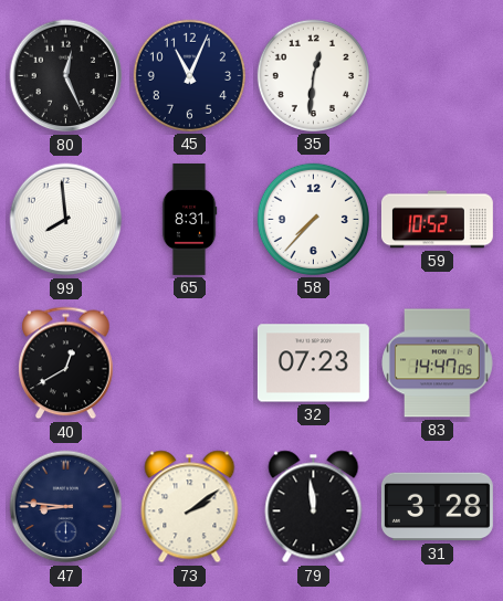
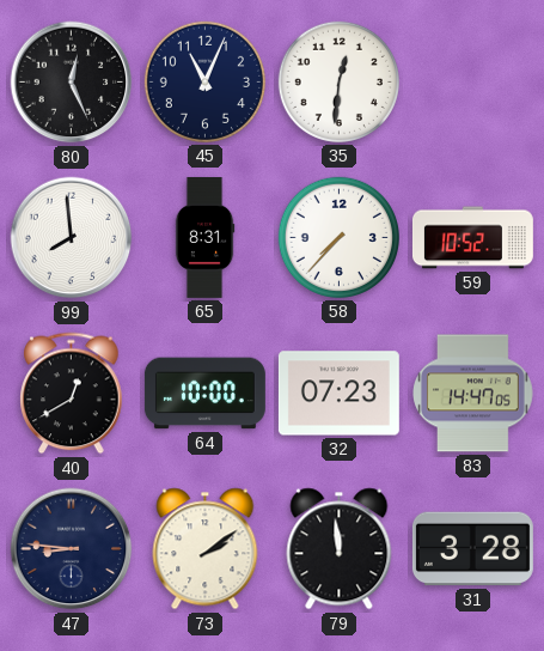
64: none -> 10:00 (204, 394)
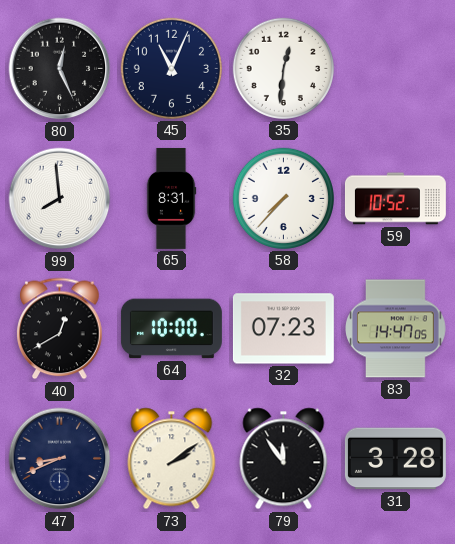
47: 8:46 -> 8:41 (60, 459)
79: 11:59 -> 11:54 (284, 459)
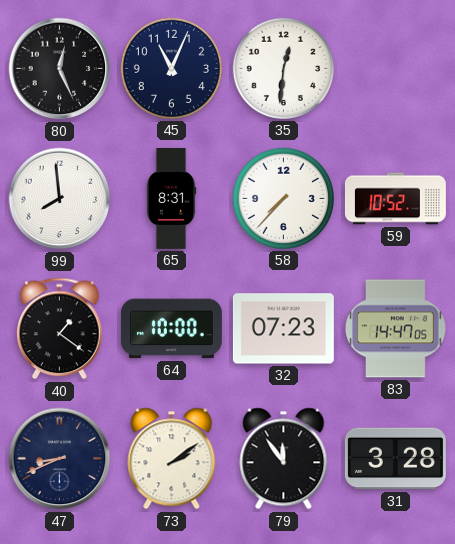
40: 12:40 -> 1:21 (60, 329)
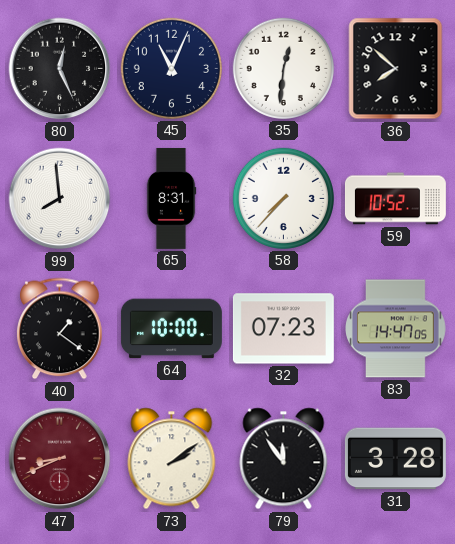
36: none -> 7:52 (396, 69)
47 dial: navy -> burgundy (60, 459)
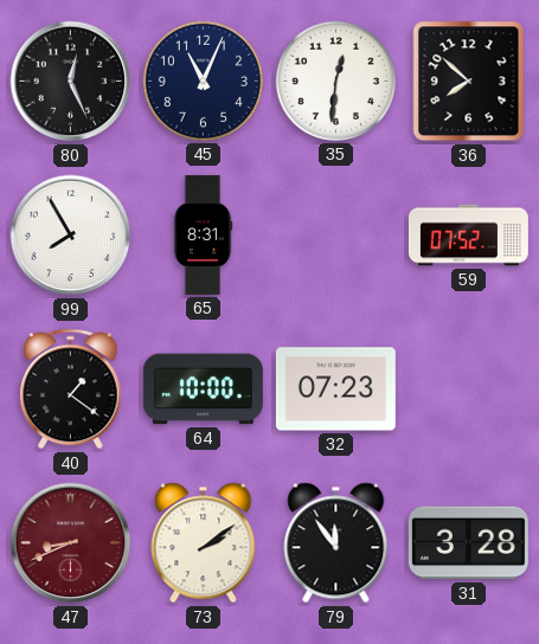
99: 7:59 -> 7:55 (71, 236)
58: 7:37 -> none (283, 198)
59: 10:52 -> 07:52 (468, 236)
83: 14:47 -> none (396, 329)
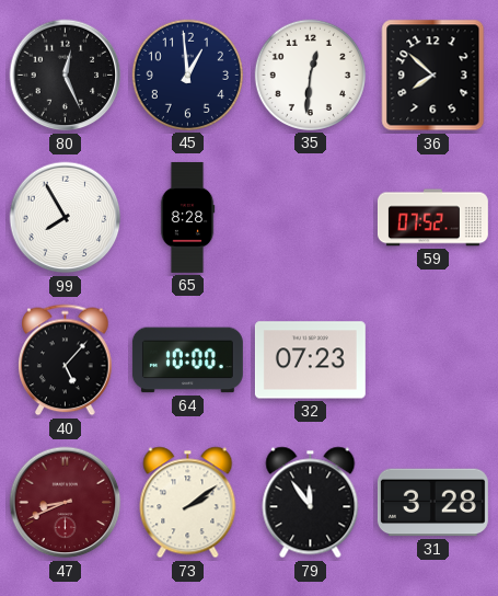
45: 11:04 -> 12:59 (187, 74)
65: 8:31 -> 8:28 (187, 217)
40: 1:21 -> 5:07 (66, 360)
